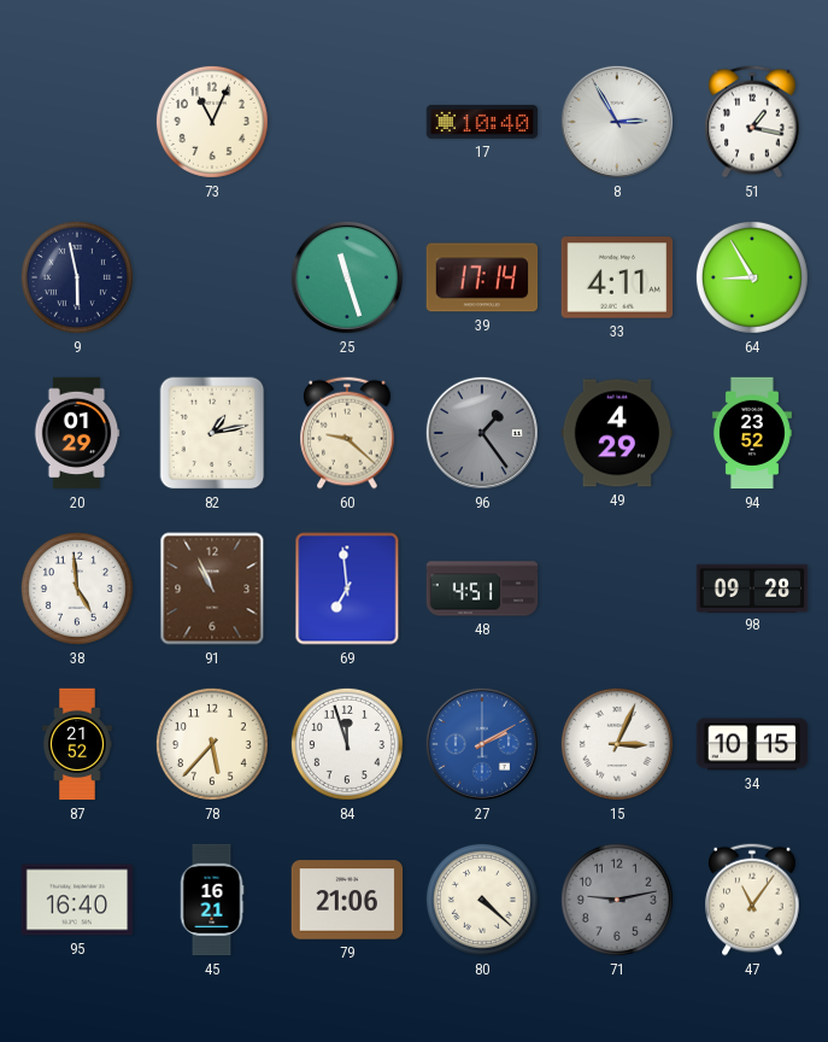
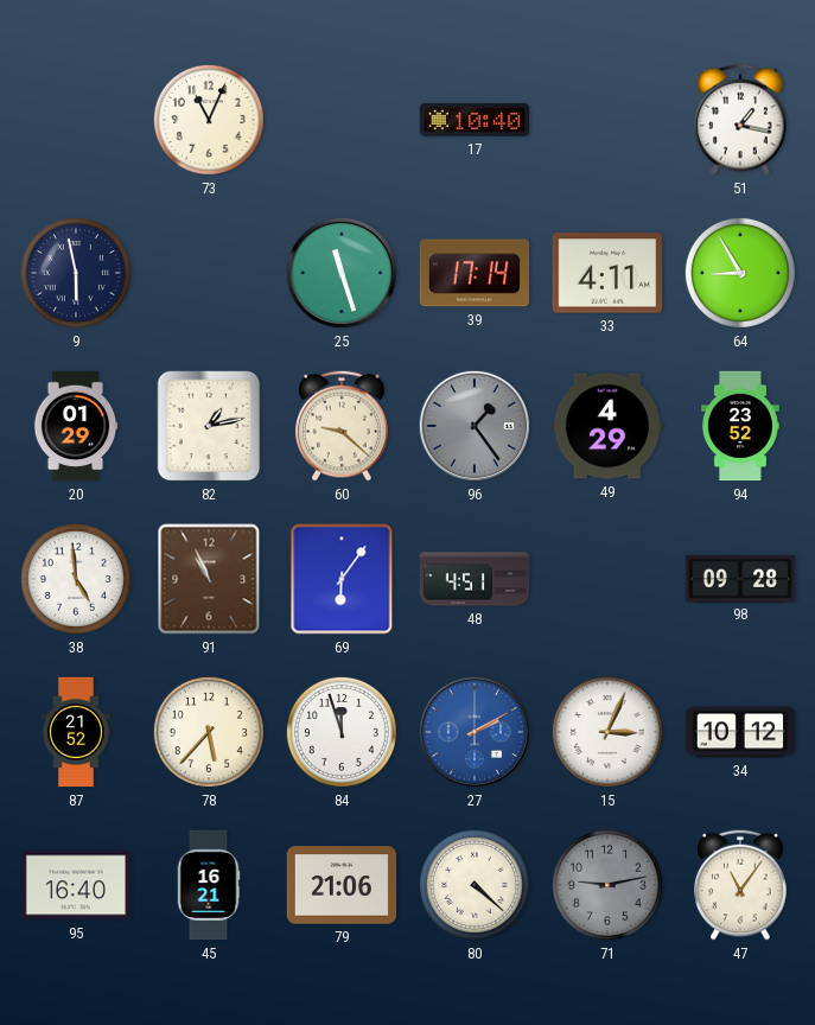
8: 2:55 -> none (617, 122)
69: 6:59 -> 6:06 (342, 579)
34: 10:15 -> 10:12 (740, 732)
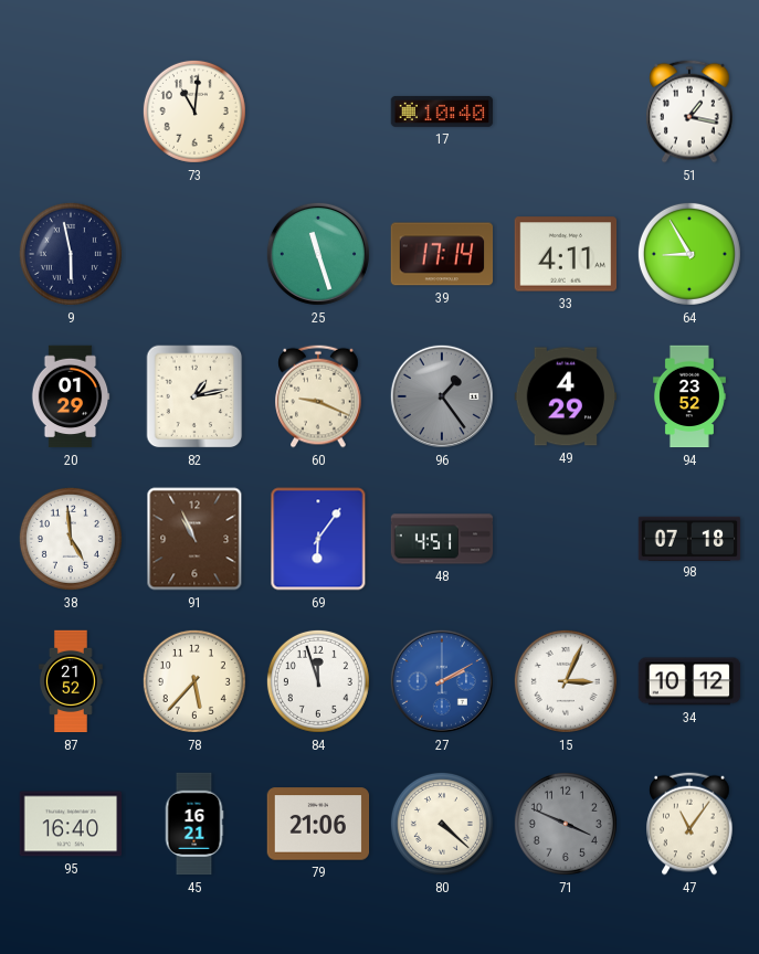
73: 11:04 -> 11:01 (194, 112)
60: 9:22 -> 9:19 (318, 396)
98: 09:28 -> 07:18 (689, 538)
71: 9:13 -> 3:49 (566, 824)
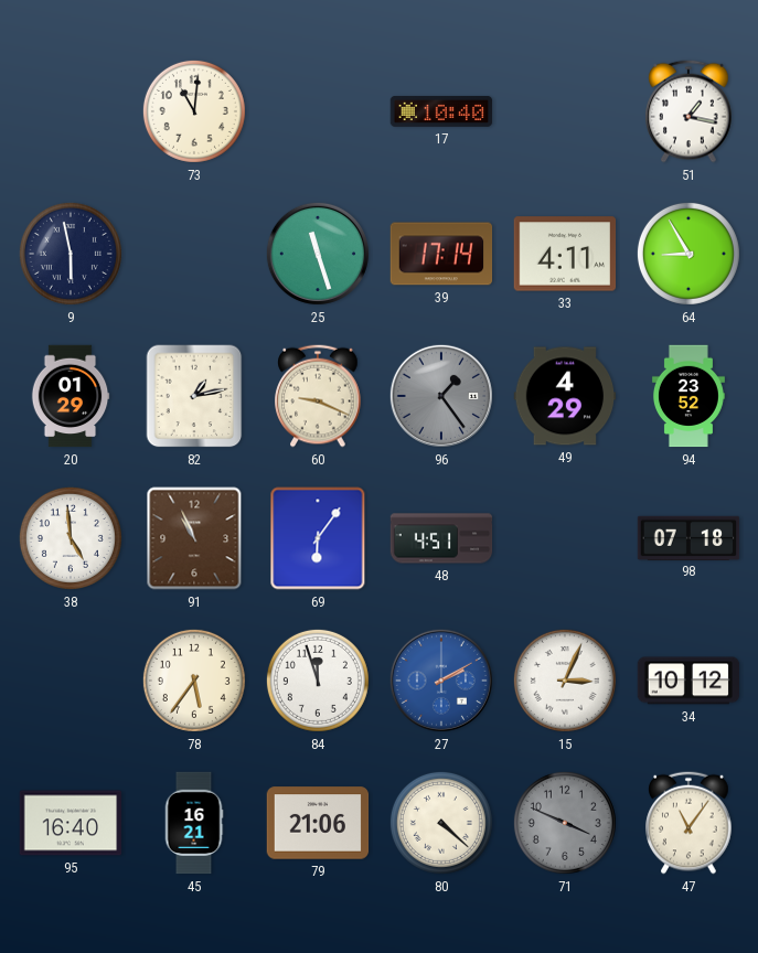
87: 21:52 -> none (72, 681)
78: 5:37 -> 5:36 (194, 681)
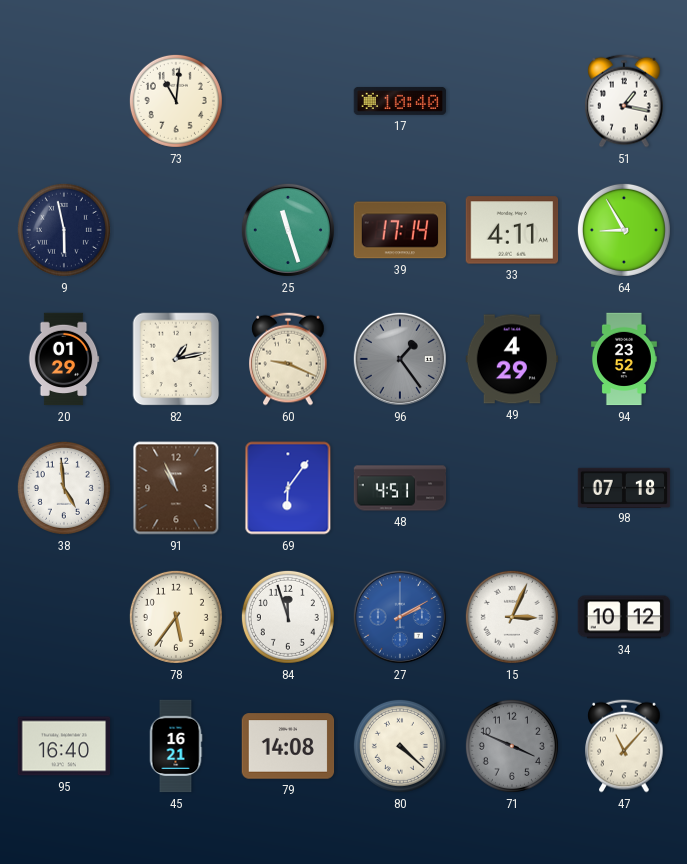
79: 21:06 -> 14:08 (288, 746)
47: 11:06 -> 11:07 (624, 746)
